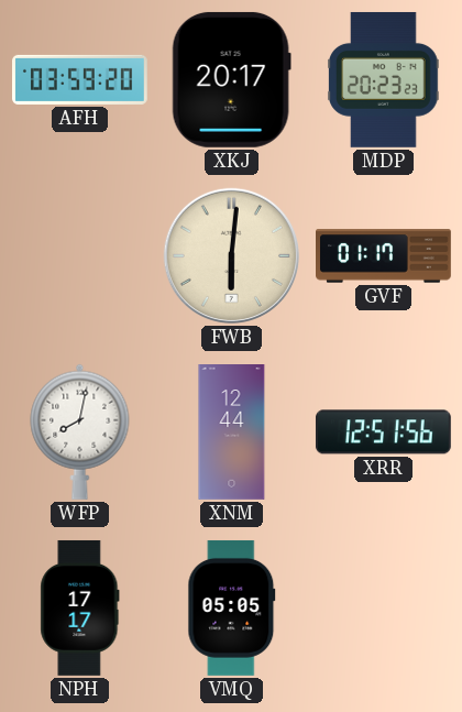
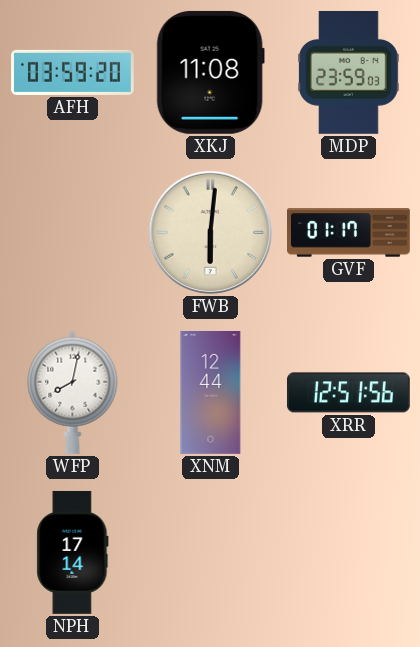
XKJ: 20:17 -> 11:08 (210, 72)
MDP: 20:23 -> 23:59 (349, 72)
NPH: 17:17 -> 17:14 (73, 552)
VMQ: 05:05 -> none (232, 607)
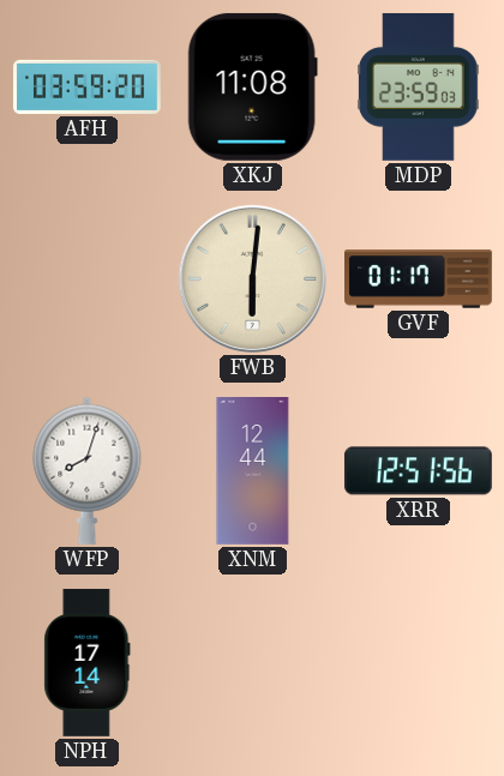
WFP: 8:02 -> 8:03 (88, 470)
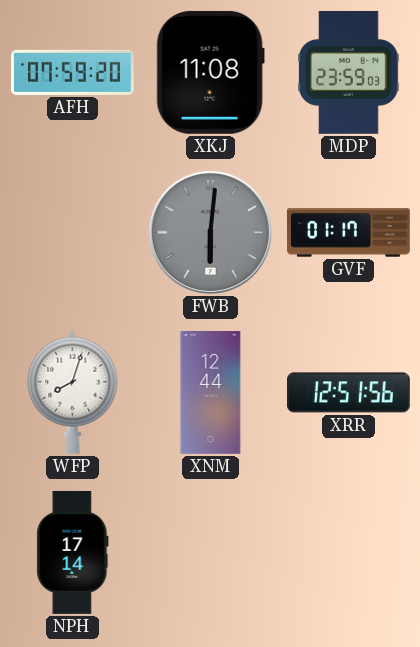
AFH: 03:59 -> 07:59 (73, 72)
FWB dial: cream -> grey (210, 232)
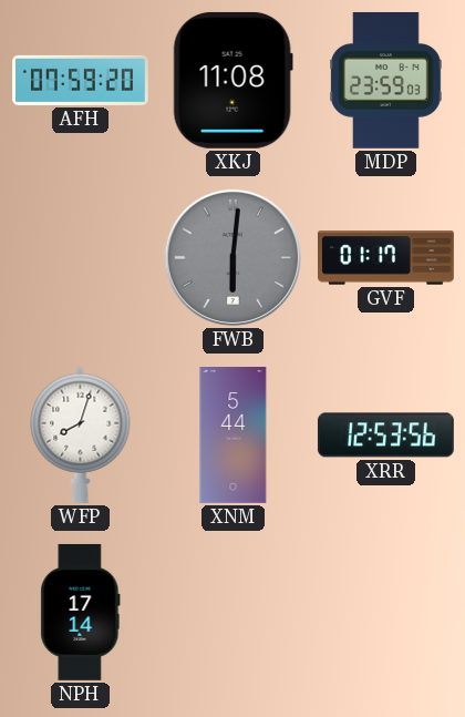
XNM: 12:44 -> 5:44 (234, 436)
XRR: 12:51 -> 12:53 (385, 436)
